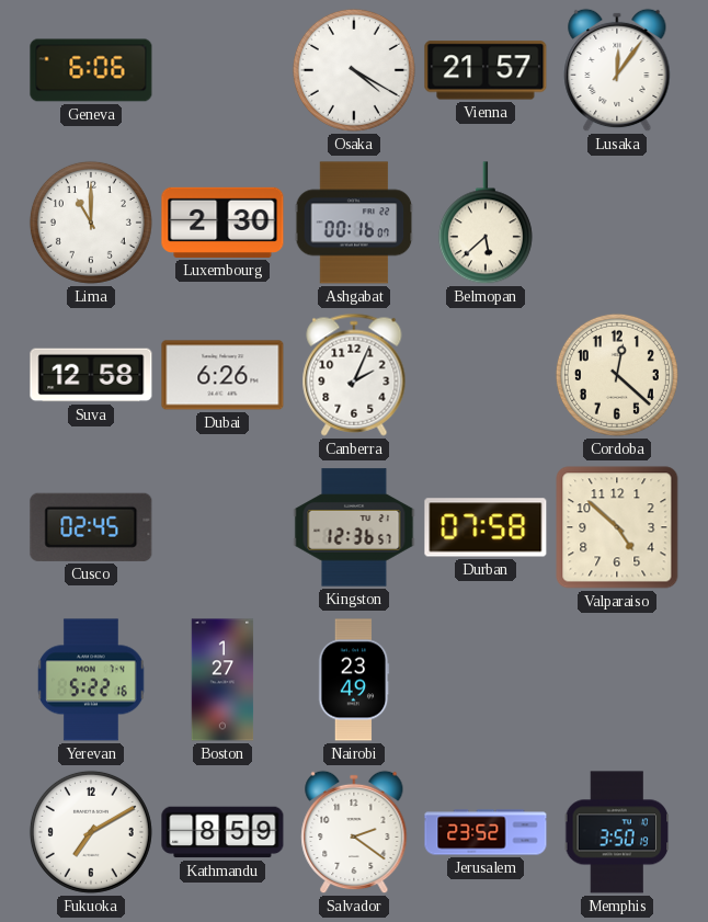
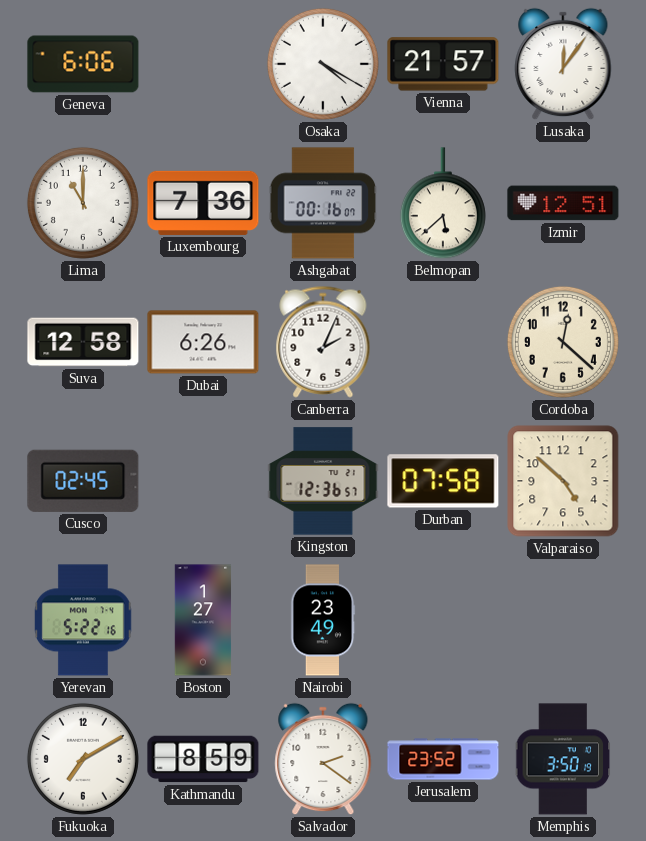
Luxembourg: 2:30 -> 7:36 (203, 203)
Izmir: none -> 12:51 (563, 203)
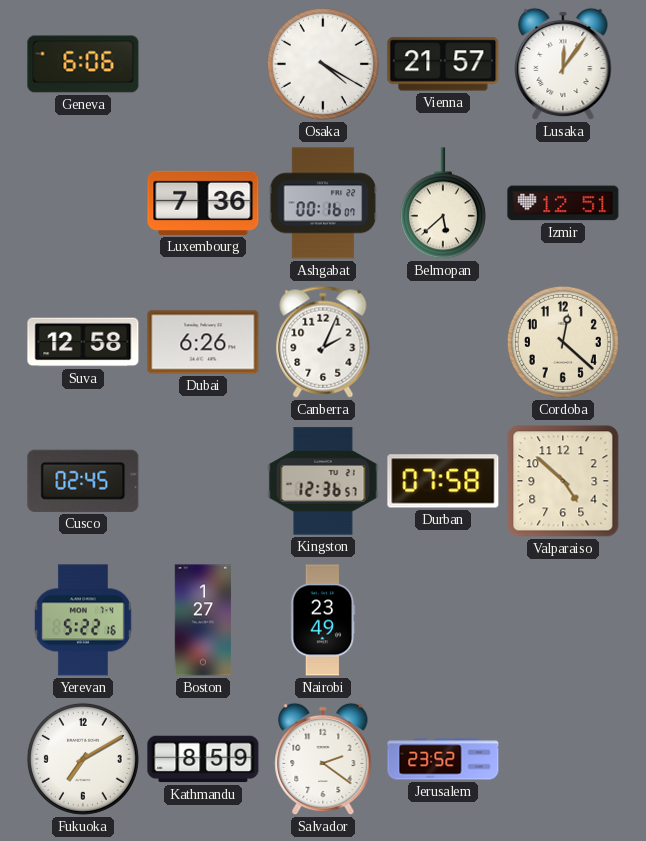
Lima: 11:00 -> none (83, 203)
Memphis: 3:50 -> none (563, 759)
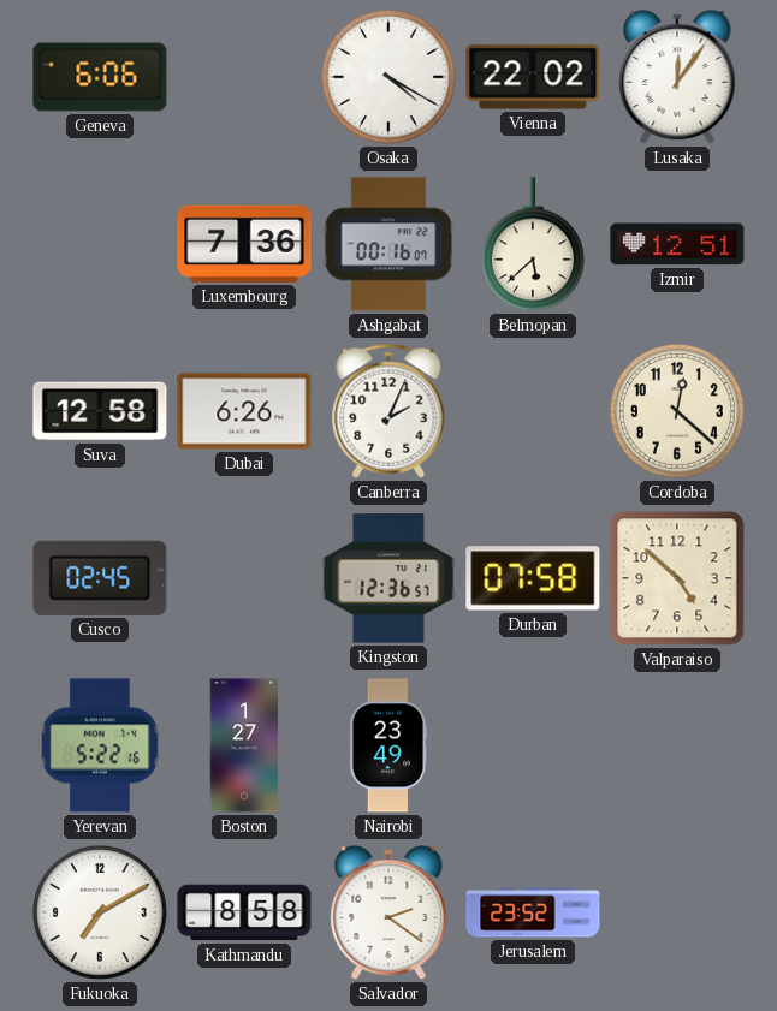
Vienna: 21:57 -> 22:02 (533, 77)
Kathmandu: 8:59 -> 8:58 (244, 912)
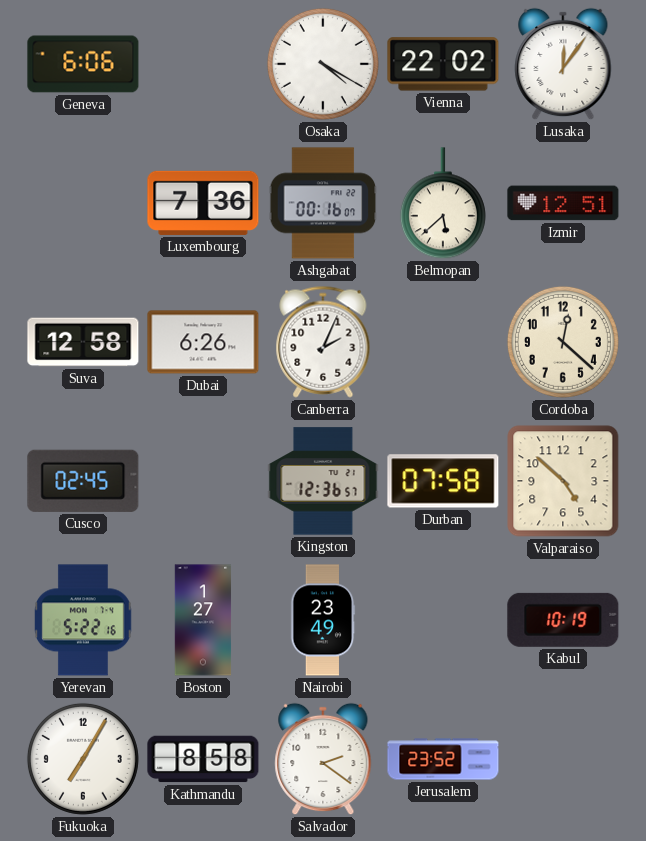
Kabul: none -> 10:19 (563, 620)
Fukuoka: 7:10 -> 7:05 (83, 759)
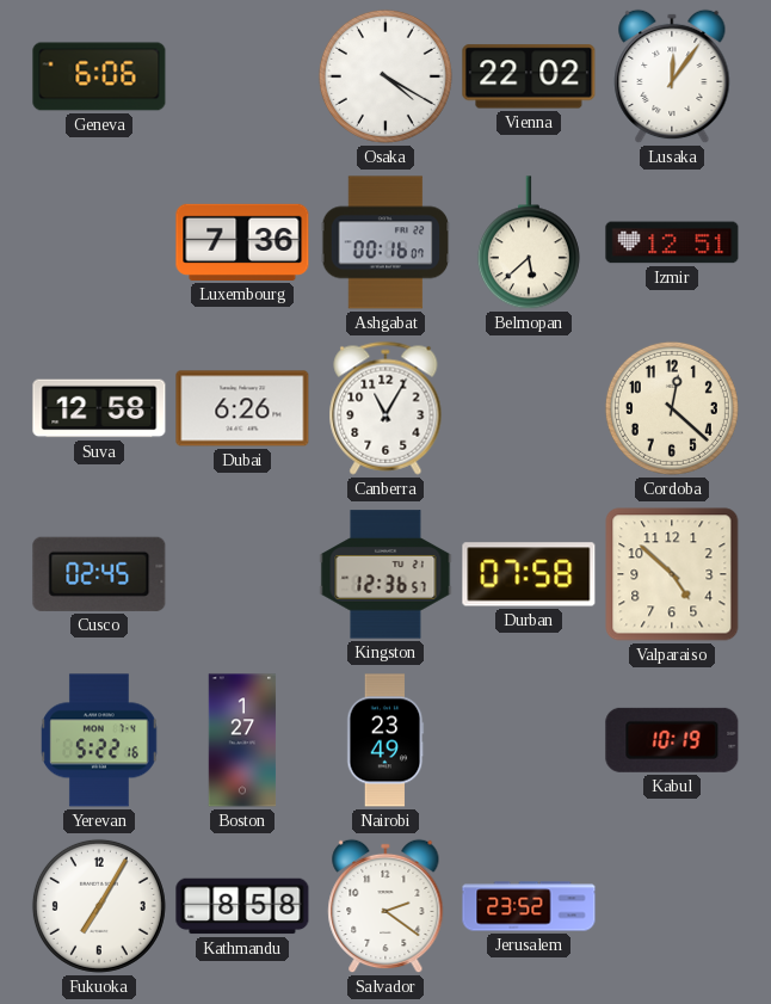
Canberra: 2:04 -> 11:05 (385, 408)
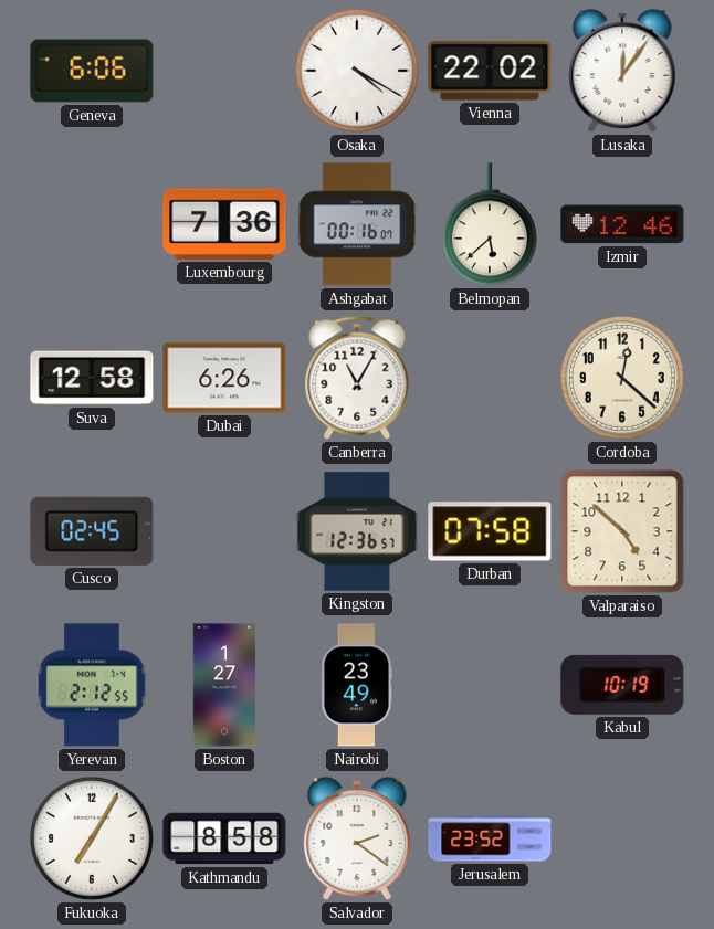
Izmir: 12:51 -> 12:46 (622, 224)
Yerevan: 5:22 -> 2:12 (93, 685)
